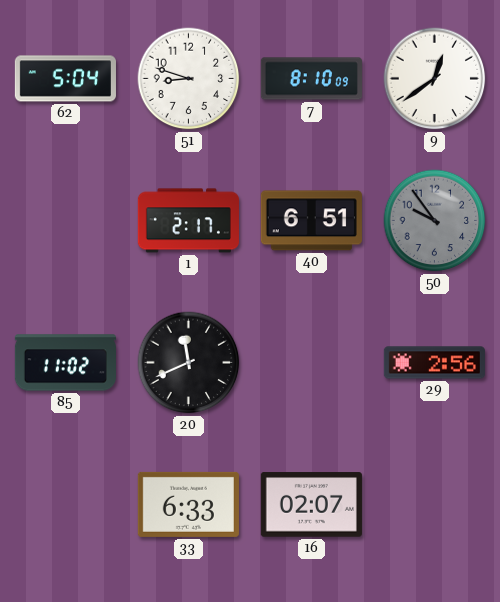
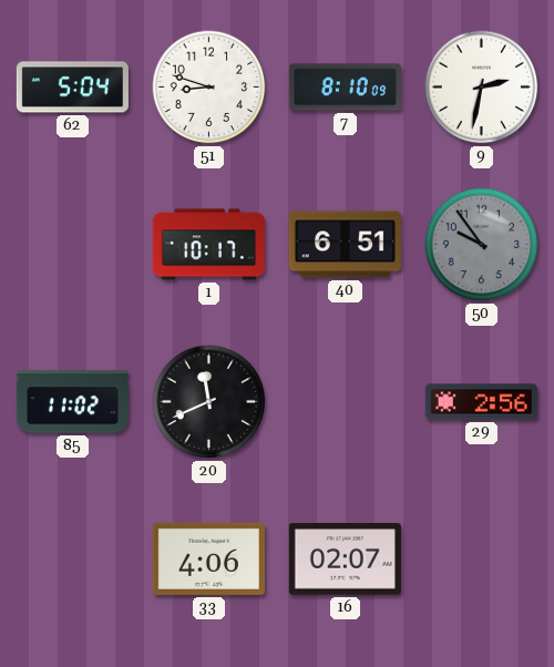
9: 12:39 -> 2:32 (482, 88)
1: 2:17 -> 10:17 (208, 245)
33: 6:33 -> 4:06 (208, 558)
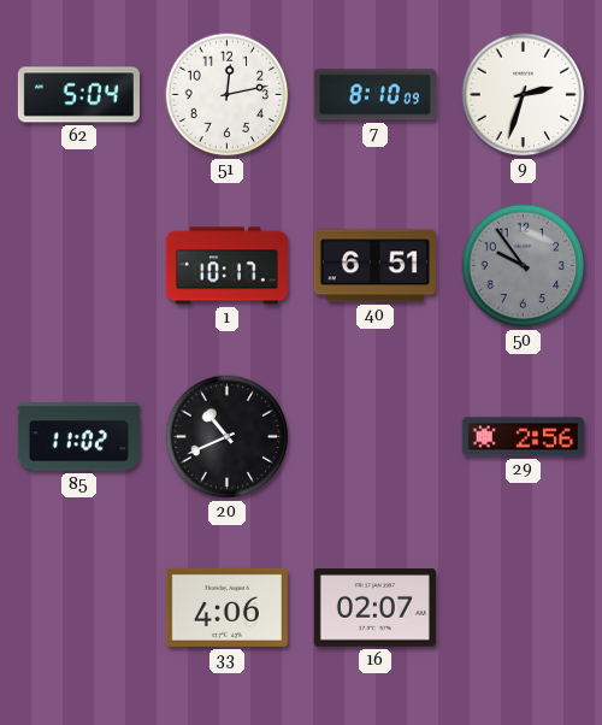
51: 8:48 -> 12:13 (228, 95)
9: 2:32 -> 2:33 (524, 95)
20: 11:41 -> 10:41 (228, 437)
